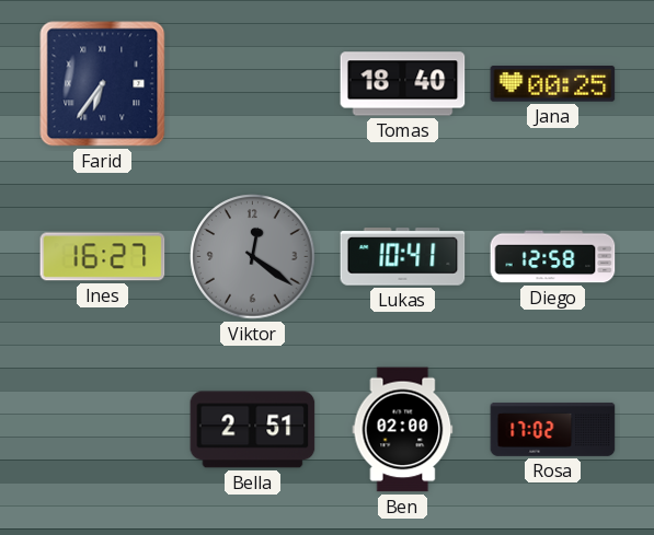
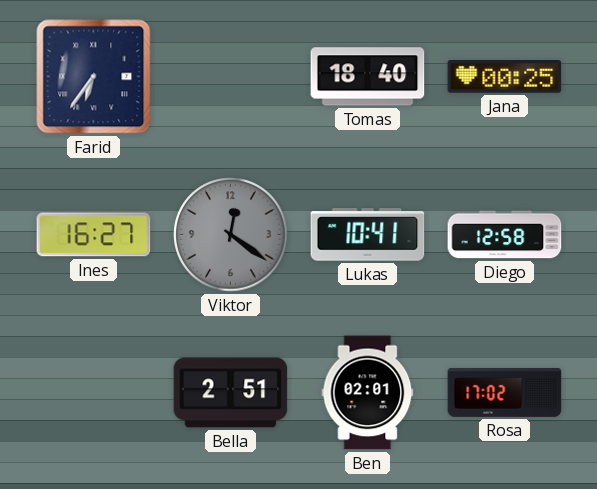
Ben: 02:00 -> 02:01 (368, 393)
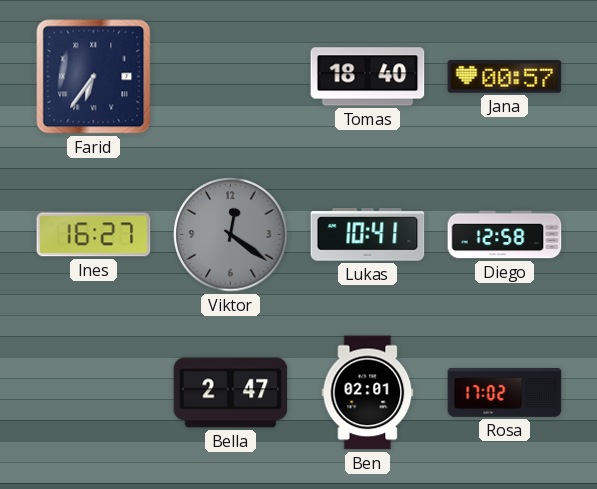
Jana: 00:25 -> 00:57 (505, 77)
Bella: 2:51 -> 2:47 (231, 393)
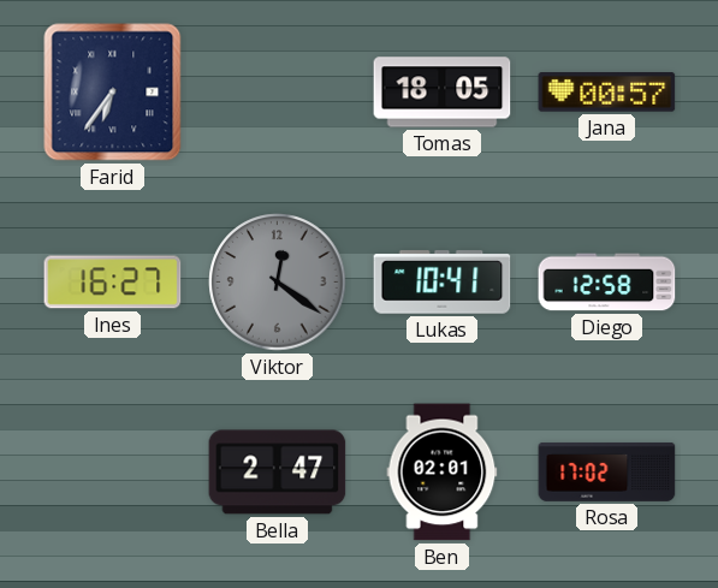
Tomas: 18:40 -> 18:05 (443, 93)
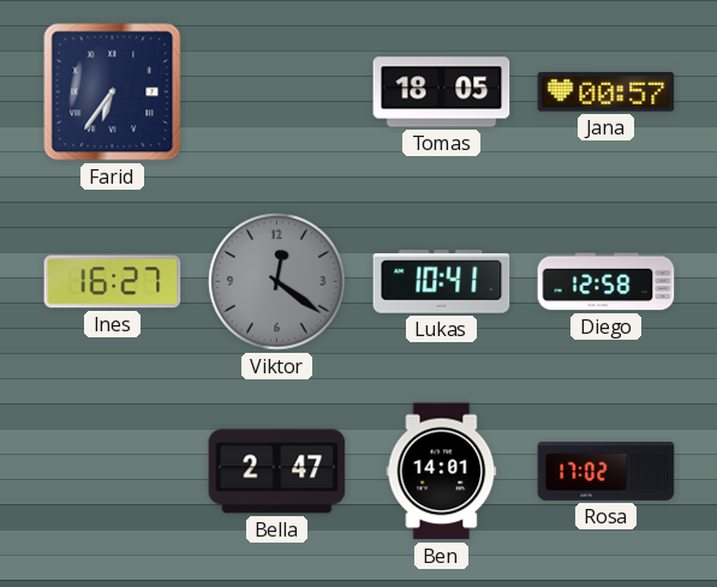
Ben: 02:01 -> 14:01 (442, 472)
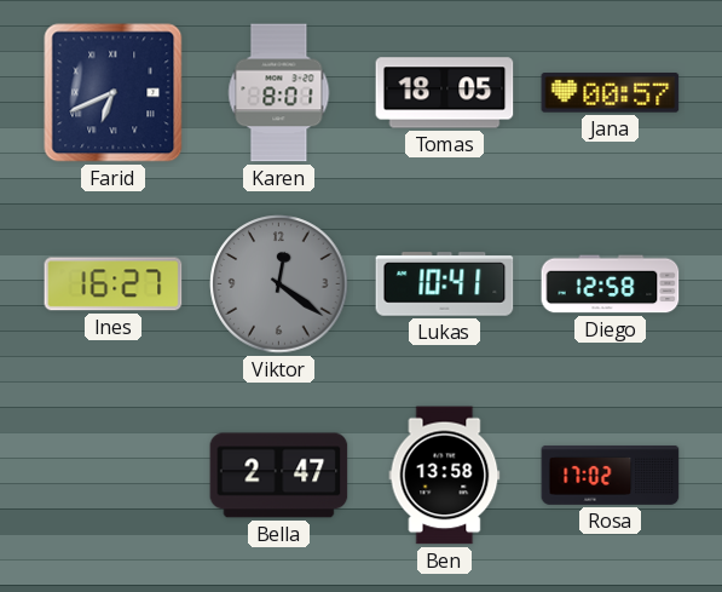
Farid: 6:36 -> 6:41 (114, 93)
Karen: none -> 8:01 (279, 93)
Ben: 14:01 -> 13:58 (445, 476)
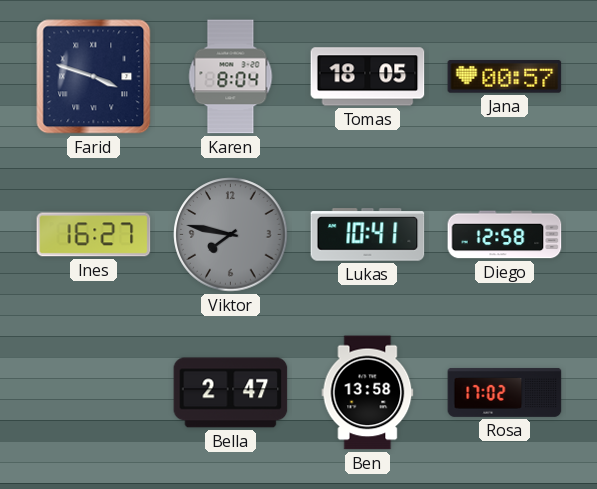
Farid: 6:41 -> 3:48 (94, 77)
Karen: 8:01 -> 8:04 (231, 77)
Viktor: 12:21 -> 7:47 (231, 235)
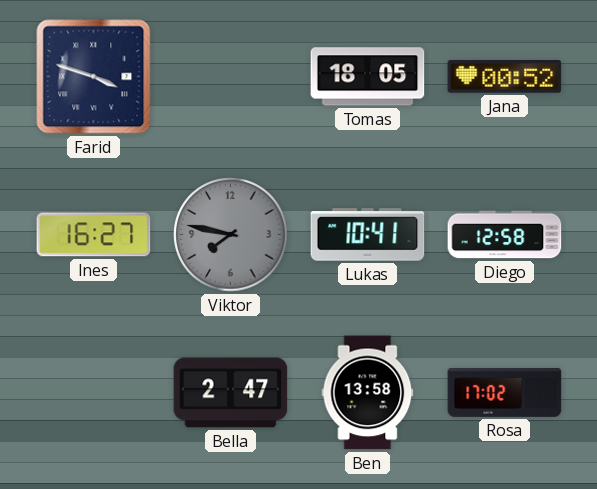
Karen: 8:04 -> none (231, 77)
Jana: 00:57 -> 00:52 (505, 77)
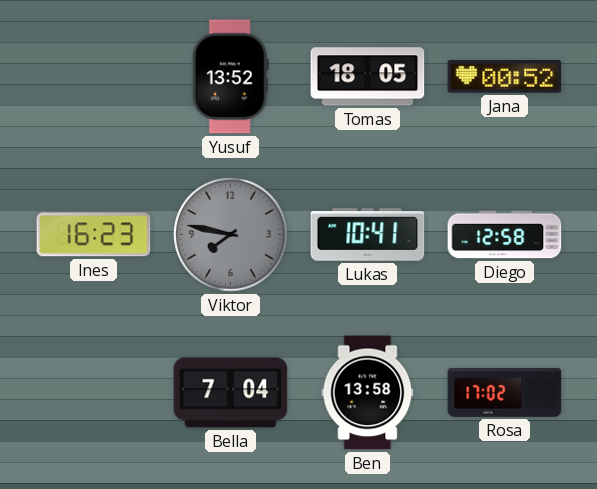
Farid: 3:48 -> none (94, 77)
Yusuf: none -> 13:52 (230, 77)
Ines: 16:27 -> 16:23 (94, 235)
Bella: 2:47 -> 7:04 (231, 393)
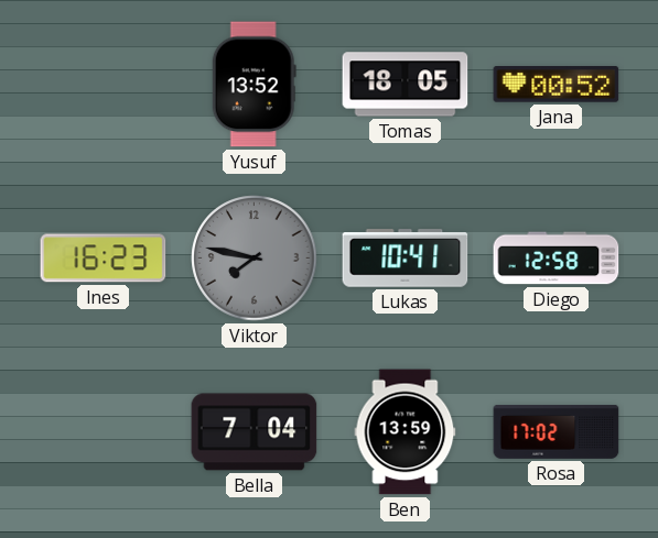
Ben: 13:58 -> 13:59 (406, 432)
